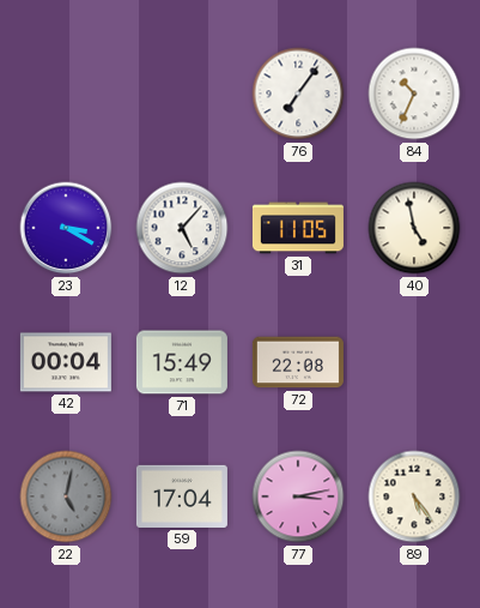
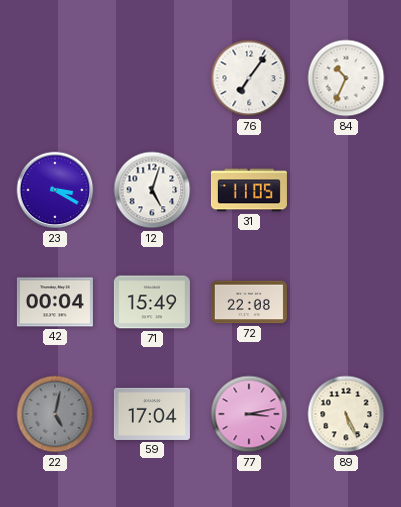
12: 5:07 -> 5:03 (152, 190)
40: 4:58 -> none (414, 228)
89: 5:24 -> 5:26 (346, 414)
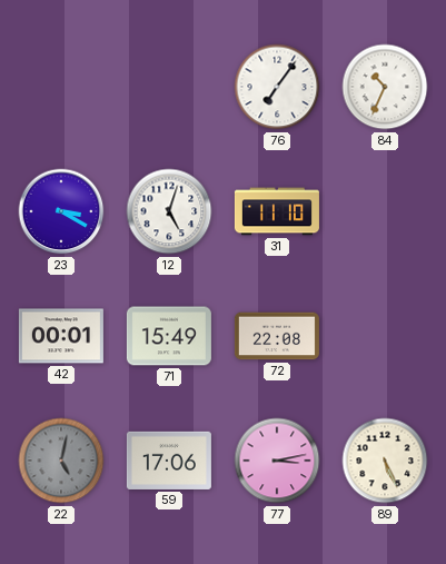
31: 11:05 -> 11:10 (277, 211)
42: 00:04 -> 00:01 (61, 336)
59: 17:04 -> 17:06 (169, 461)
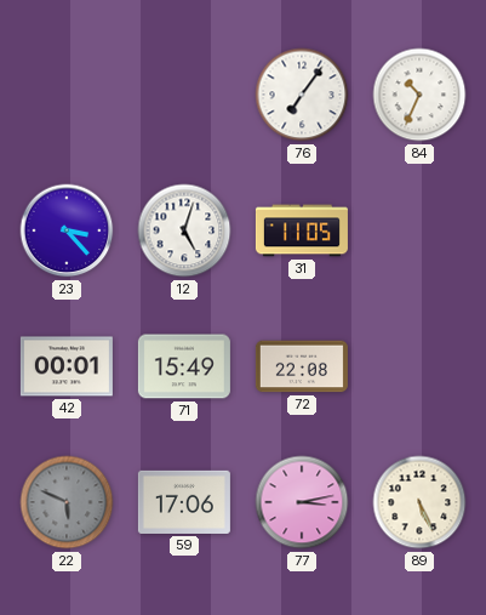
23: 3:20 -> 3:23 (67, 230)
31: 11:10 -> 11:05 (302, 230)
22: 5:02 -> 5:49 (67, 502)
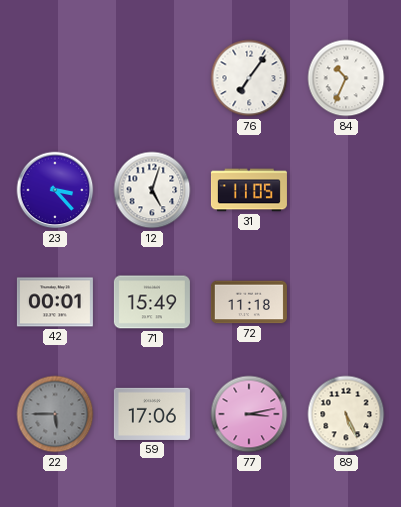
72: 22:08 -> 11:18 (249, 302)
22: 5:49 -> 5:45 (55, 414)
